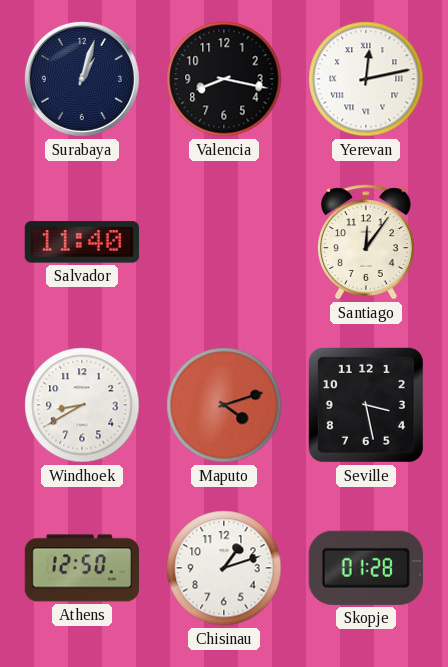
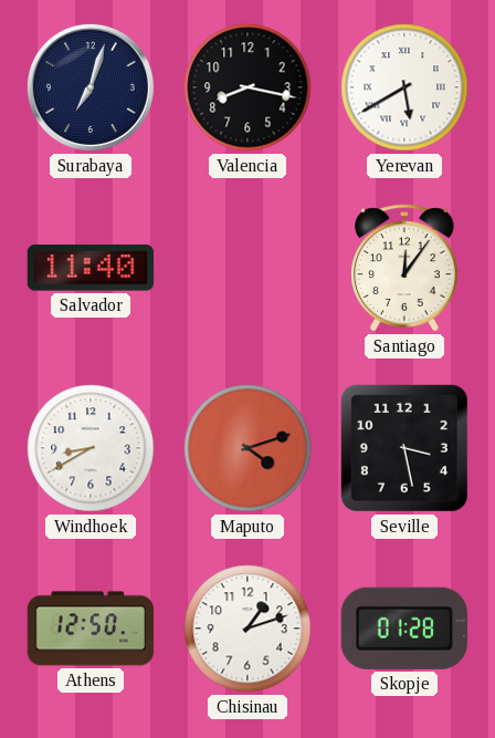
Surabaya: 1:03 -> 7:03 (91, 87)
Yerevan: 12:13 -> 5:40 (404, 87)
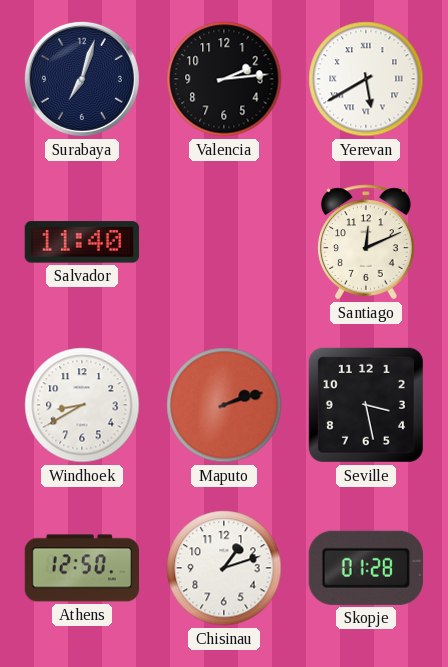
Valencia: 8:17 -> 2:14 (224, 79)
Santiago: 12:06 -> 12:11 (366, 242)
Maputo: 4:12 -> 2:12 (224, 405)
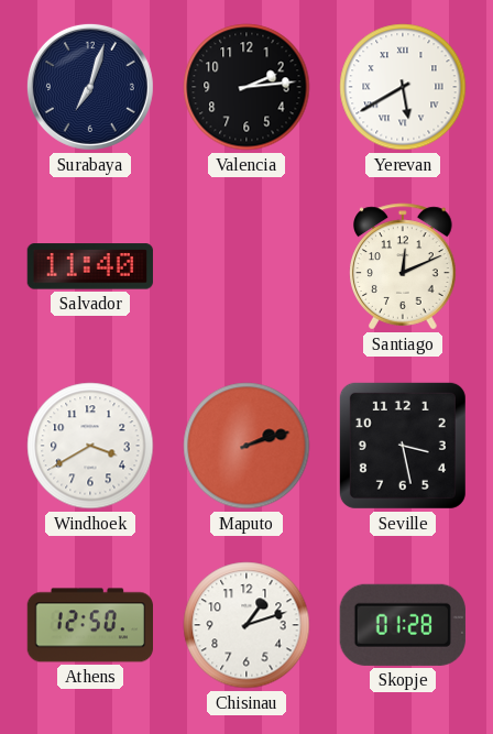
Windhoek: 8:40 -> 3:40 (90, 446)
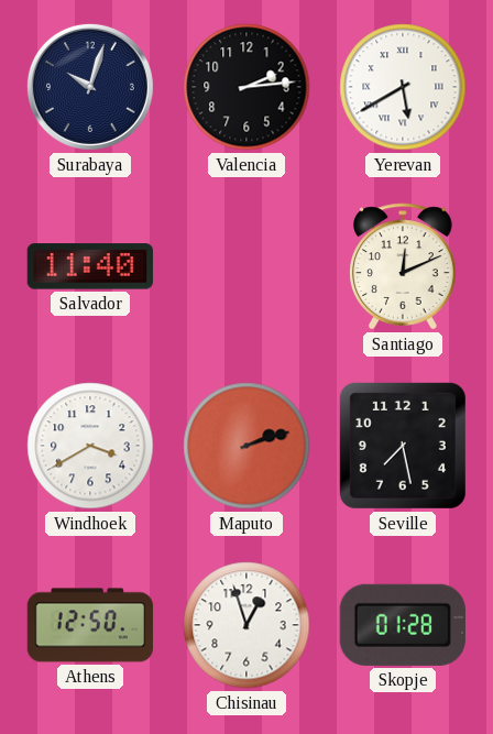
Surabaya: 7:03 -> 10:03 (90, 87)
Seville: 3:28 -> 7:28 (403, 446)
Chisinau: 1:12 -> 12:57 (246, 625)
